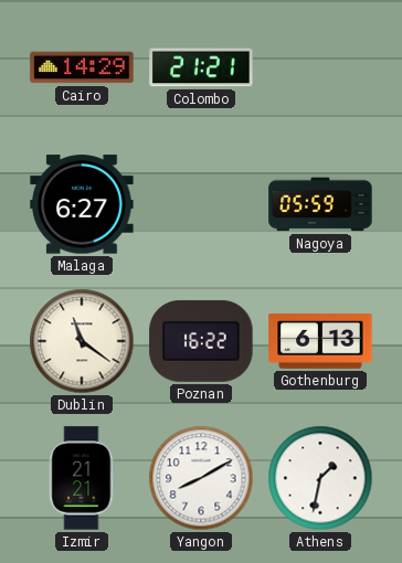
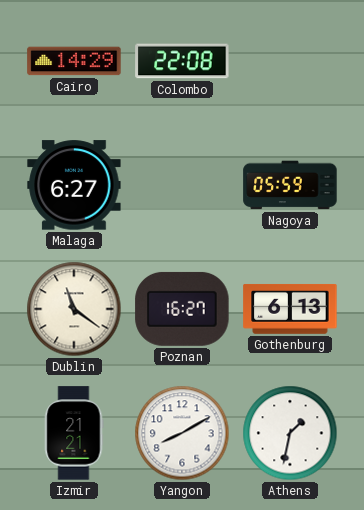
Colombo: 21:21 -> 22:08 (182, 61)
Poznan: 16:22 -> 16:27 (182, 309)
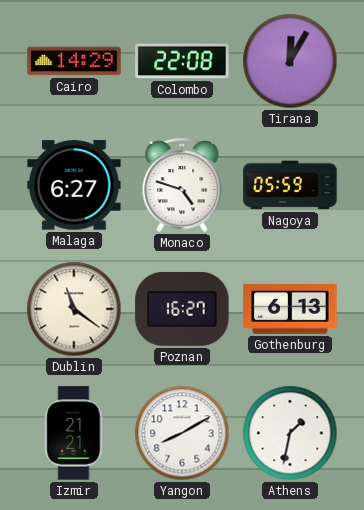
Tirana: none -> 12:05 (290, 61)
Monaco: none -> 4:48 (182, 186)
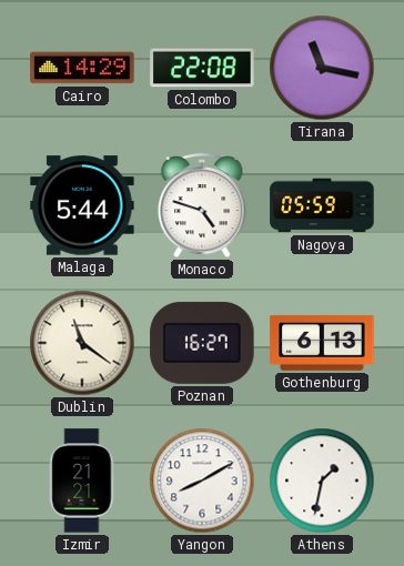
Tirana: 12:05 -> 11:17 (322, 68)
Malaga: 6:27 -> 5:44 (82, 205)
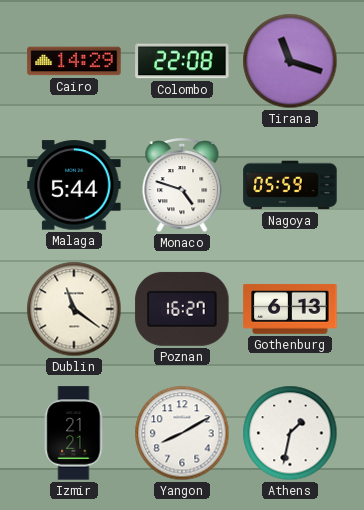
Tirana: 11:17 -> 11:18 (290, 61)
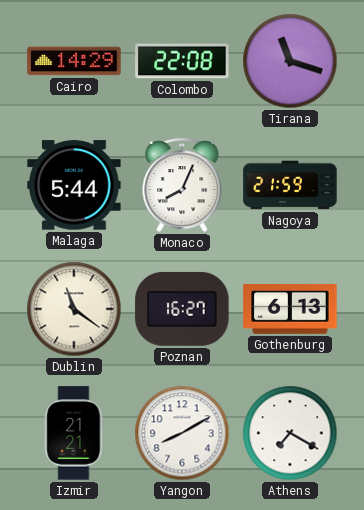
Monaco: 4:48 -> 8:04 (182, 186)
Nagoya: 05:59 -> 21:59 (290, 185)
Athens: 1:32 -> 7:20 (290, 433)
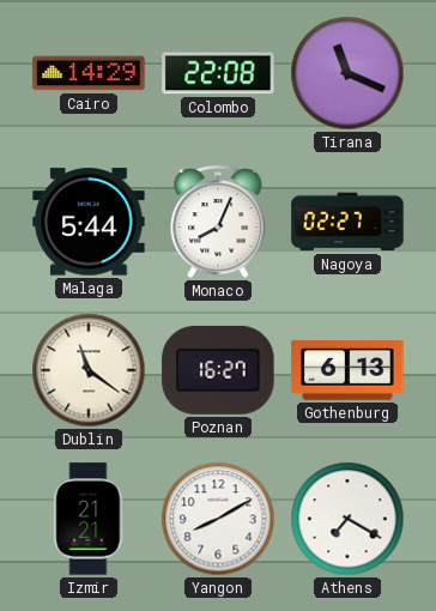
Tirana: 11:18 -> 11:19 (347, 73)
Nagoya: 21:59 -> 02:27 (347, 222)
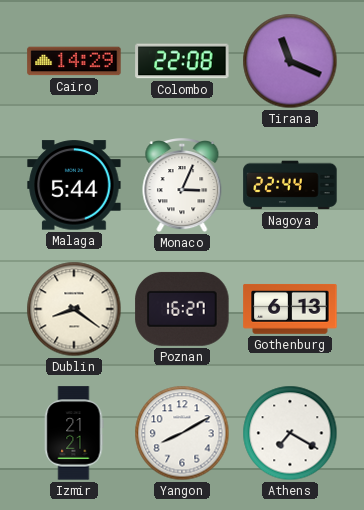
Monaco: 8:04 -> 3:04 (182, 186)
Nagoya: 02:27 -> 22:44 (290, 185)
Dublin: 11:21 -> 8:21 (74, 309)
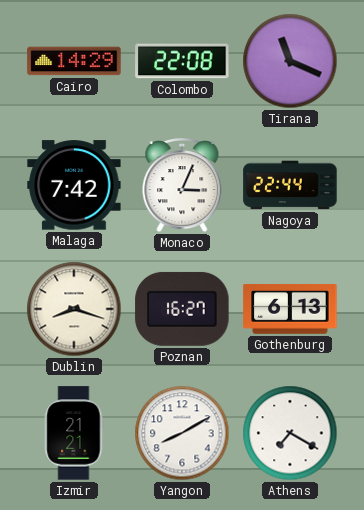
Malaga: 5:44 -> 7:42 (74, 185)
Dublin: 8:21 -> 8:18 (74, 309)
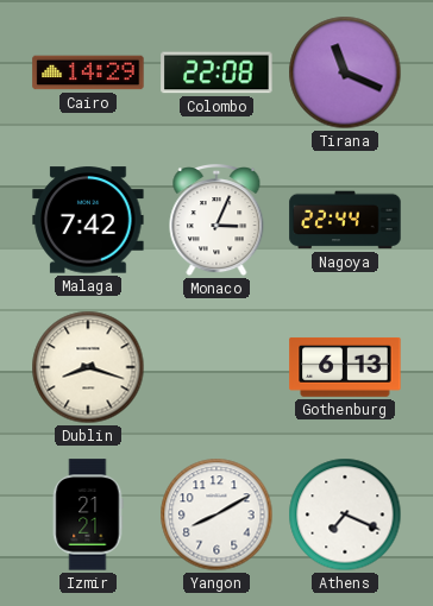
Poznan: 16:27 -> none (182, 309)
Athens: 7:20 -> 7:19 (345, 515)
